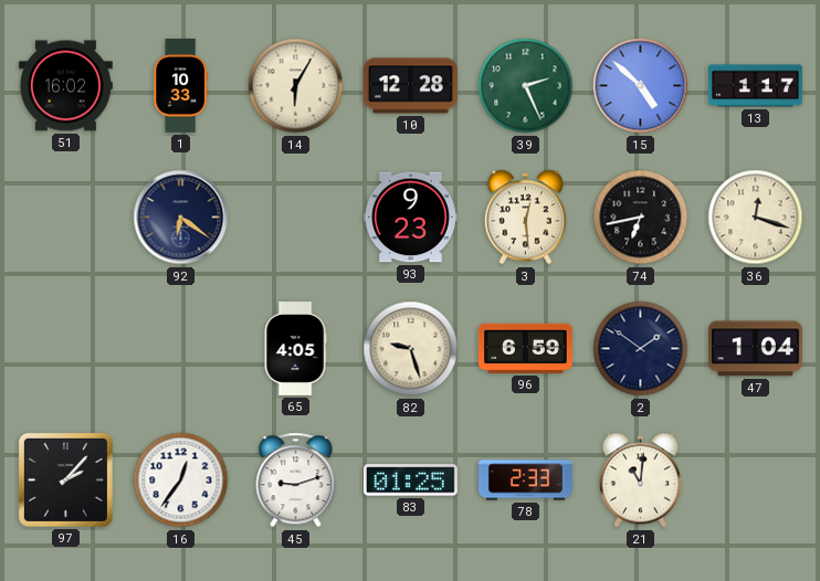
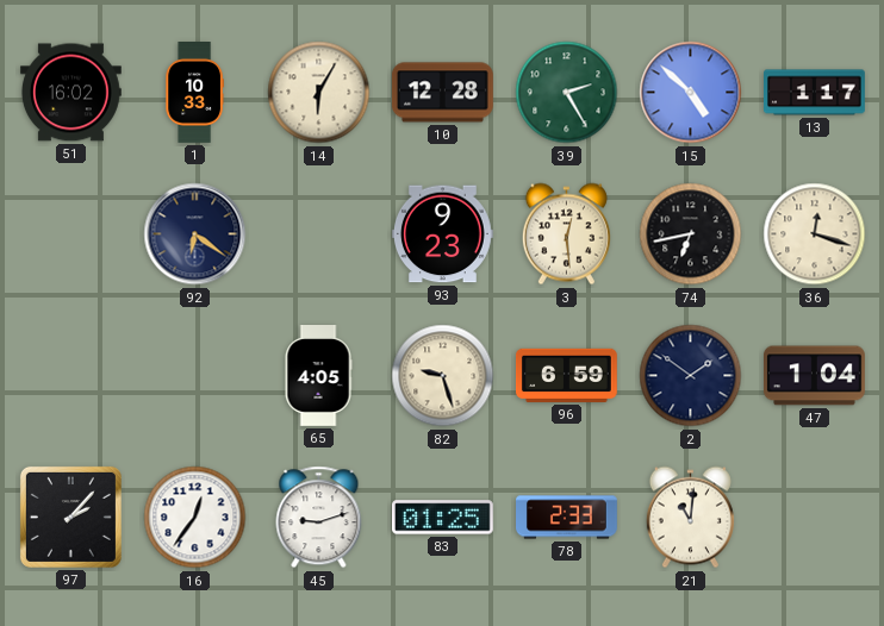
39: 2:26 -> 2:25 (567, 93)
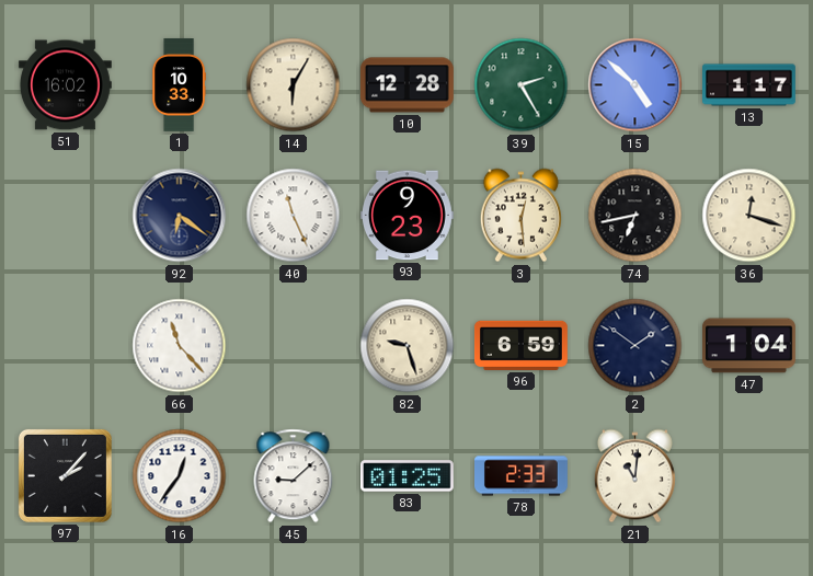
40: none -> 11:26 (294, 216)
66: none -> 11:23 (180, 346)
65: 4:05 -> none (318, 376)
45: 9:12 -> 9:08 (294, 476)
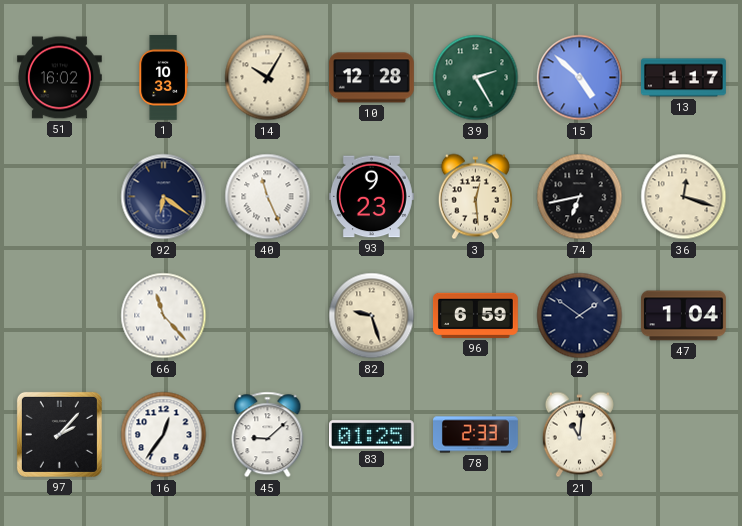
14: 6:05 -> 10:05 (268, 78)
